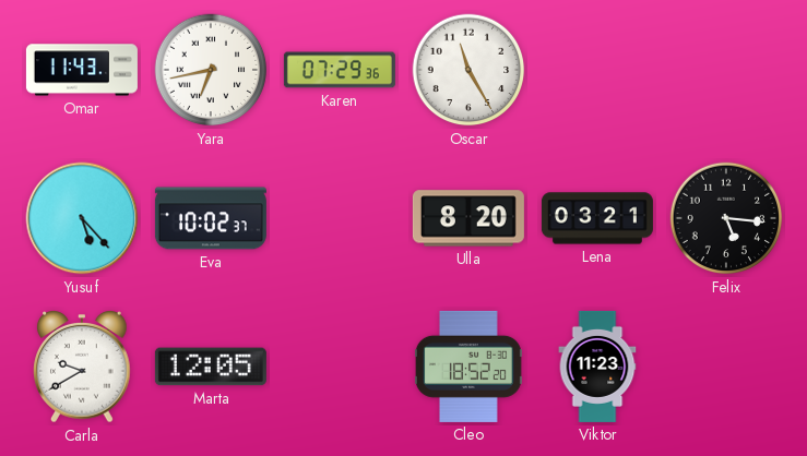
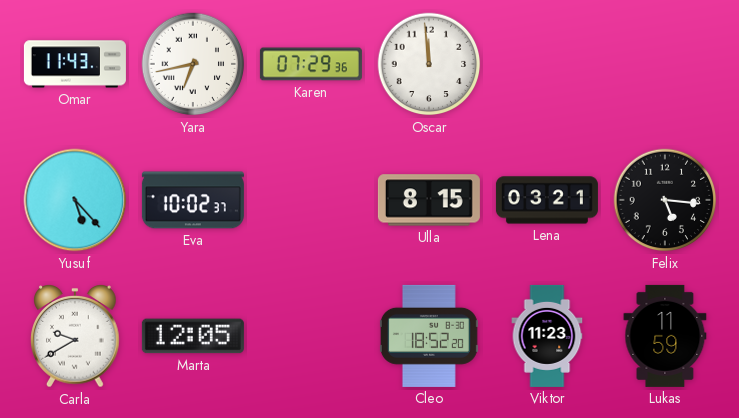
Oscar: 11:25 -> 11:59 (429, 64)
Ulla: 8:20 -> 8:15 (429, 200)
Lukas: none -> 11:59 (665, 336)
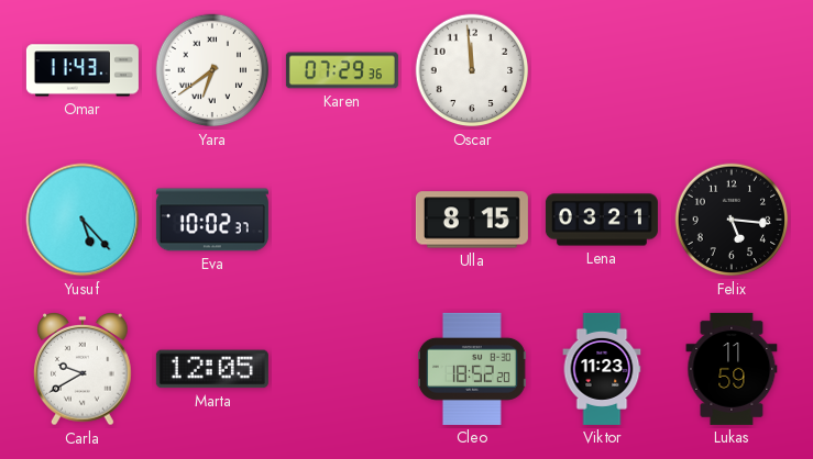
Yara: 6:43 -> 6:39 (212, 70)
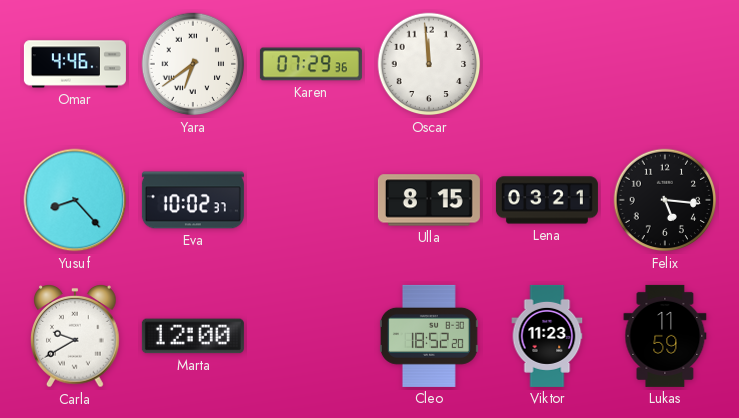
Omar: 11:43 -> 4:46 (75, 64)
Yusuf: 5:23 -> 8:23 (75, 200)
Marta: 12:05 -> 12:00 (193, 336)
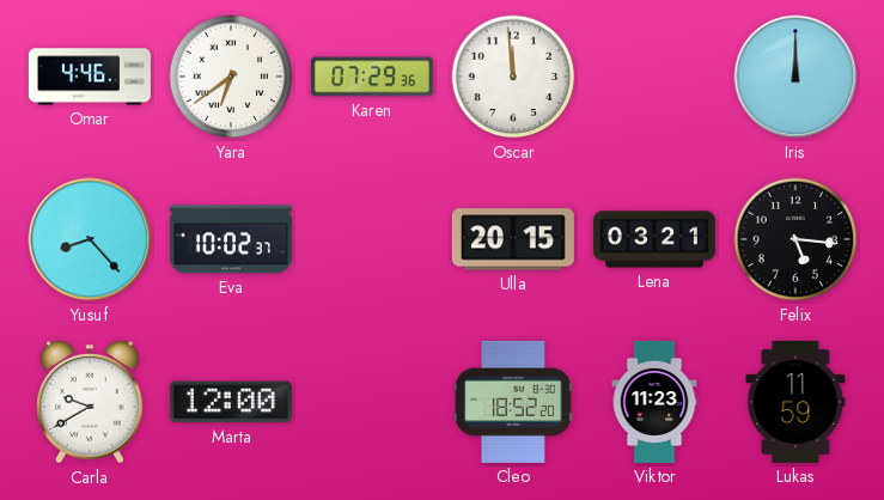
Iris: none -> 12:00 (795, 77)
Ulla: 8:15 -> 20:15 (513, 239)
